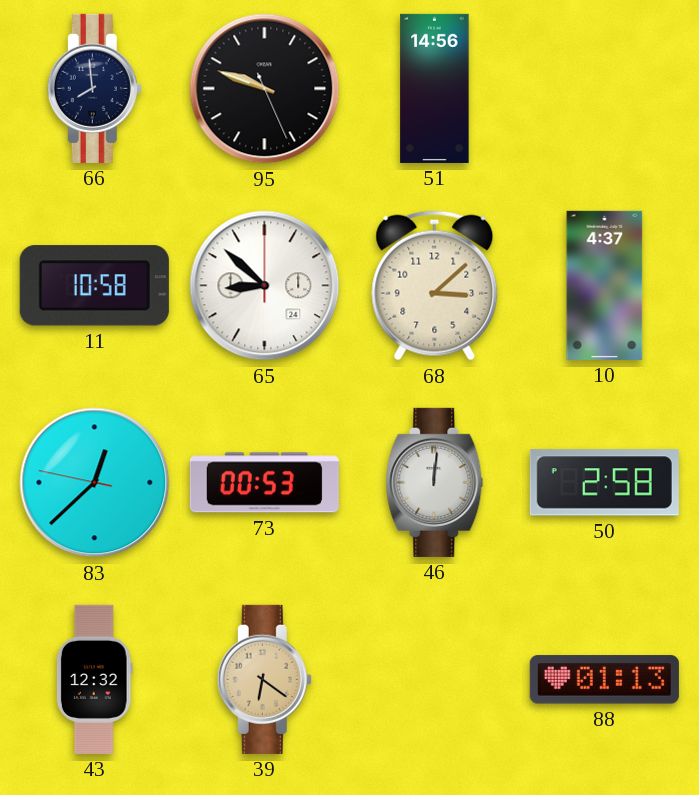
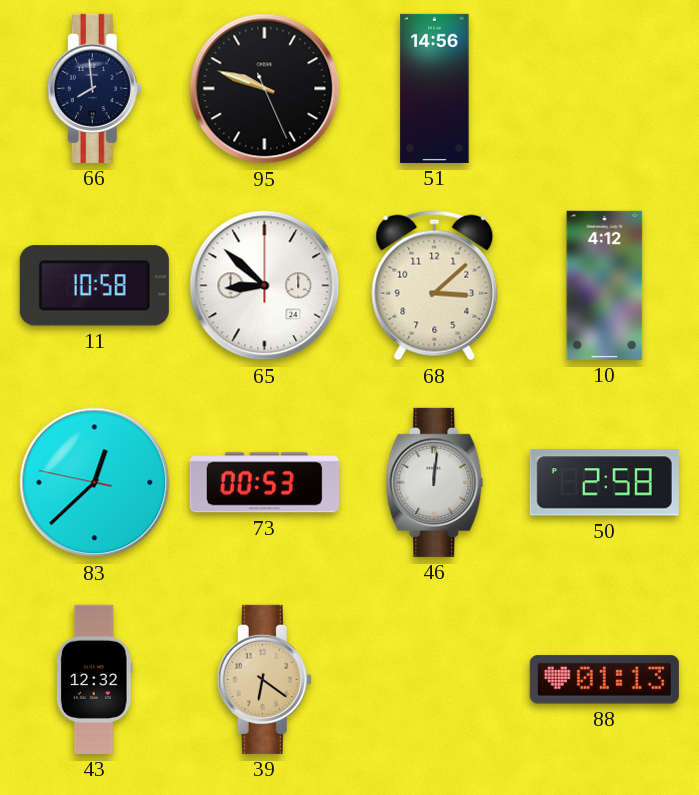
10: 4:37 -> 4:12 (605, 285)
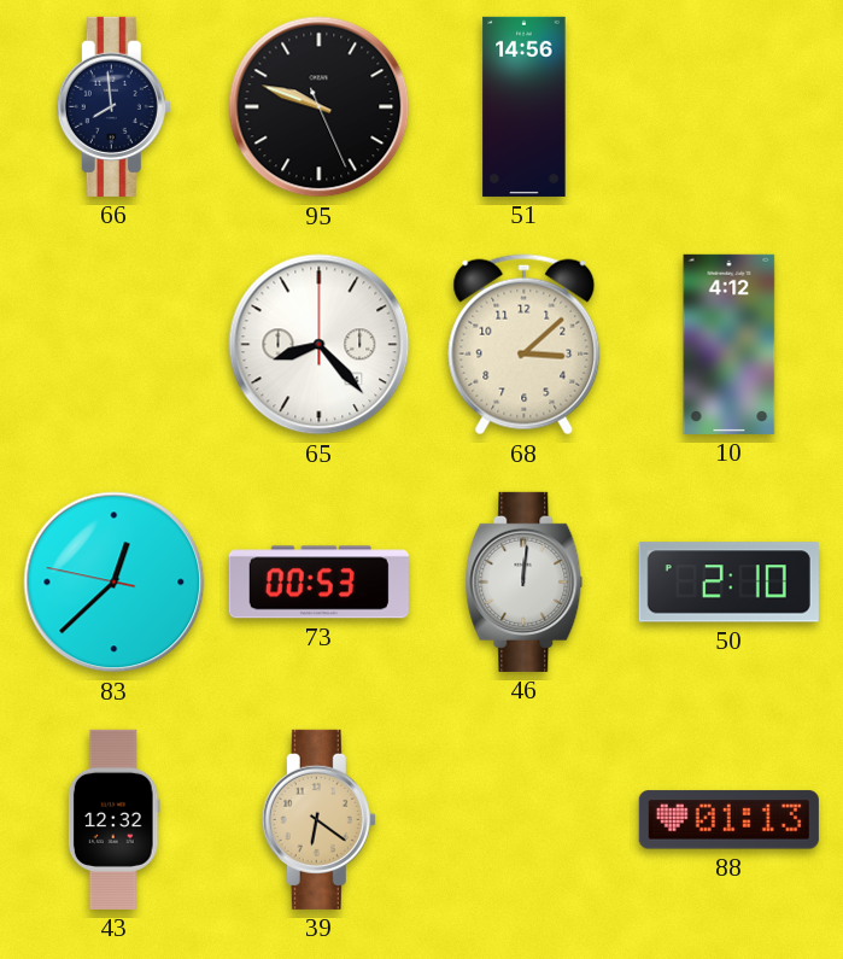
11: 10:58 -> none (94, 286)
65: 8:52 -> 8:23 (320, 345)
50: 2:58 -> 2:10 (728, 583)
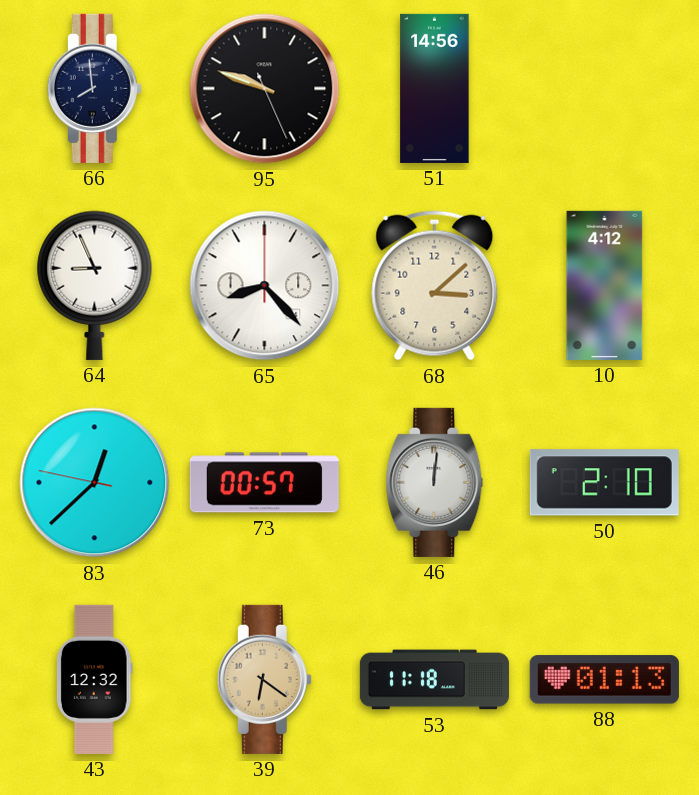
64: none -> 8:56 (95, 285)
73: 00:53 -> 00:57 (264, 483)
53: none -> 11:18 (434, 680)
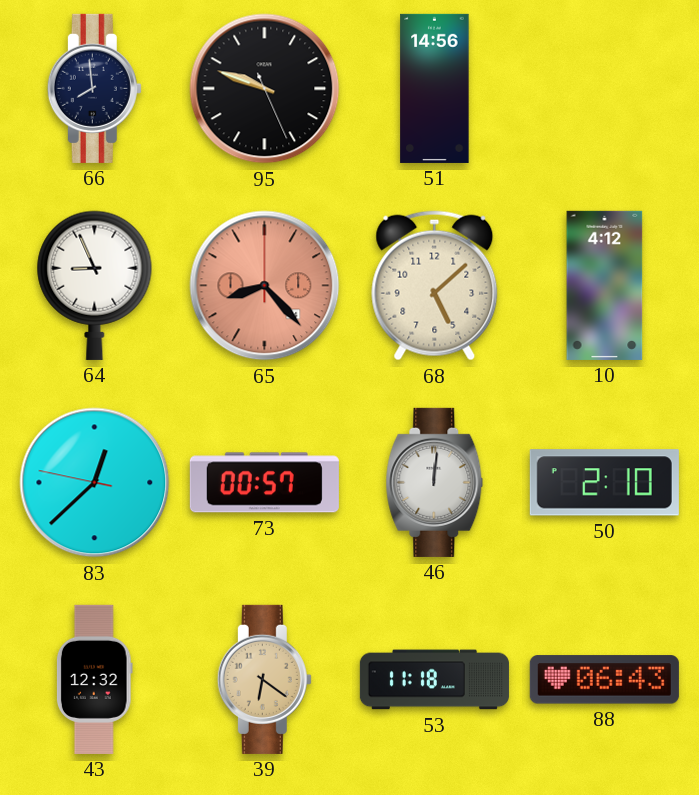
65 dial: white -> salmon (265, 286)
68: 3:08 -> 5:08 (435, 286)
88: 01:13 -> 06:43 (604, 680)
